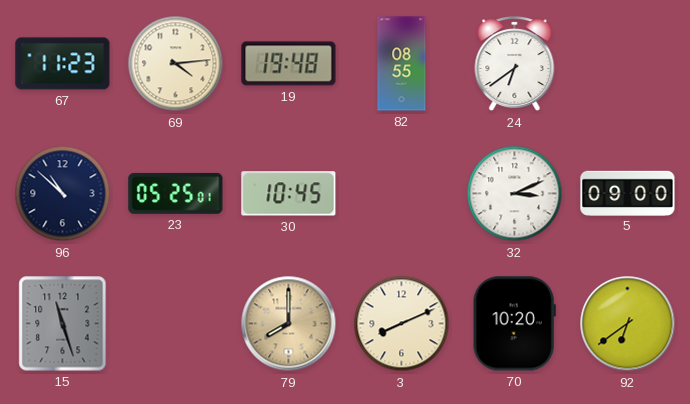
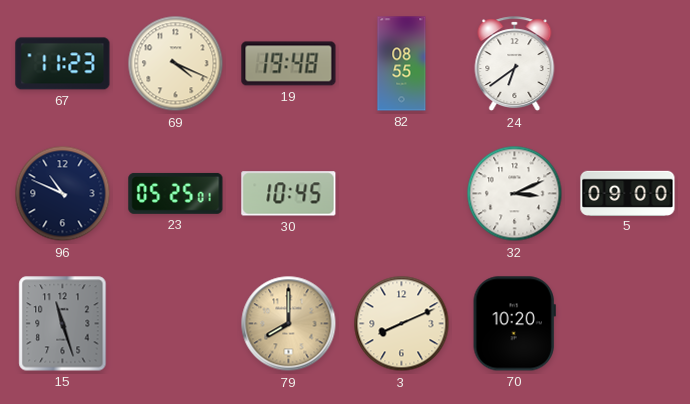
69: 4:14 -> 4:19 (176, 64)
96: 10:52 -> 10:49 (63, 194)
92: 6:39 -> none (628, 324)
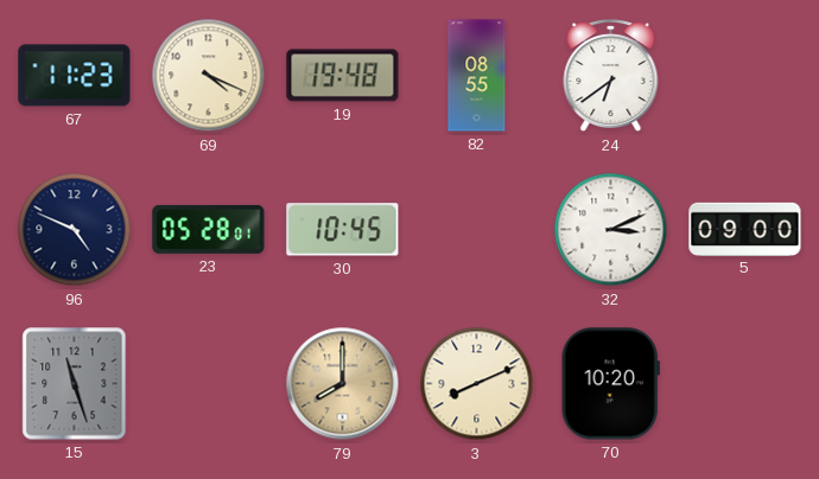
96: 10:49 -> 4:49 (75, 230)
23: 05:25 -> 05:28 (209, 229)
